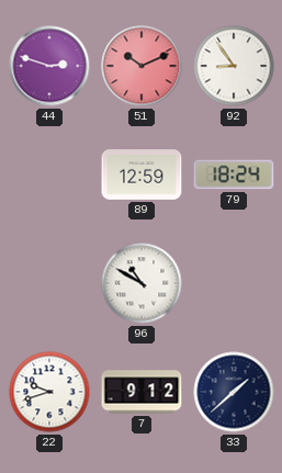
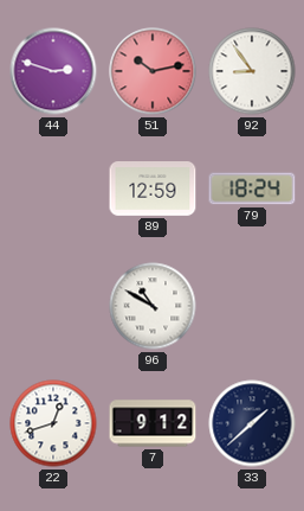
51: 10:11 -> 10:13 (153, 71)
22: 9:42 -> 12:42 (53, 423)
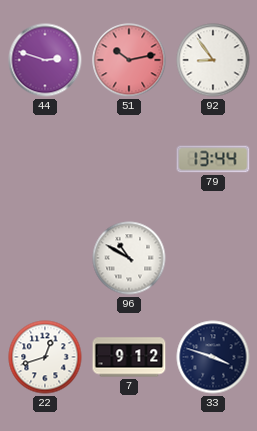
89: 12:59 -> none (153, 190)
79: 18:24 -> 13:44 (213, 159)
33: 1:38 -> 3:48 (213, 357)
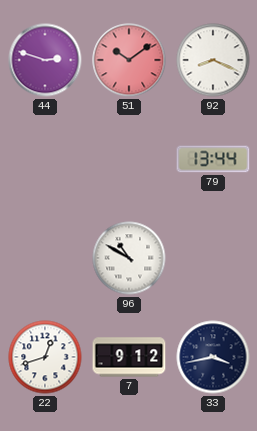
51: 10:13 -> 10:09 (129, 60)
92: 8:54 -> 8:19 (213, 60)
33: 3:48 -> 3:43 (213, 357)
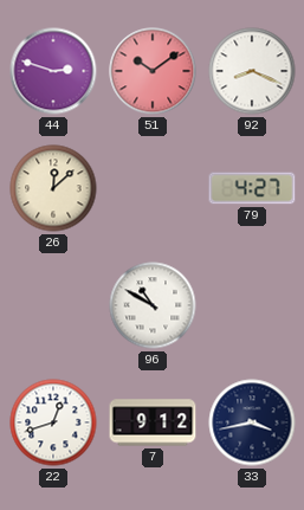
26: none -> 12:08 (53, 188)
79: 13:44 -> 4:27 (252, 188)
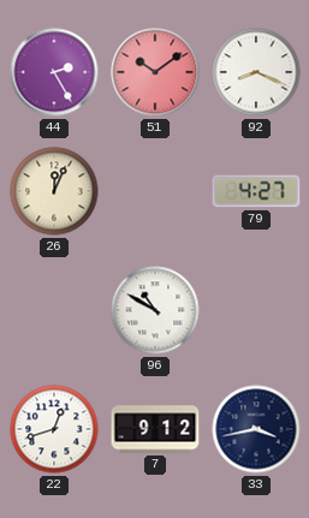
44: 2:48 -> 2:25 (54, 72)
26: 12:08 -> 12:04 (54, 191)
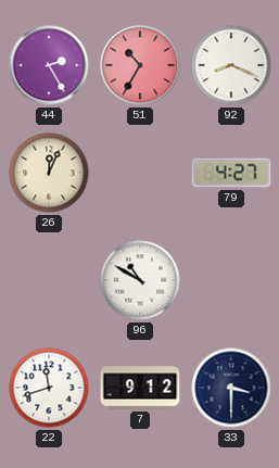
51: 10:09 -> 10:35 (140, 65)
22: 12:42 -> 11:42 (49, 388)
33: 3:43 -> 3:30 (231, 388)
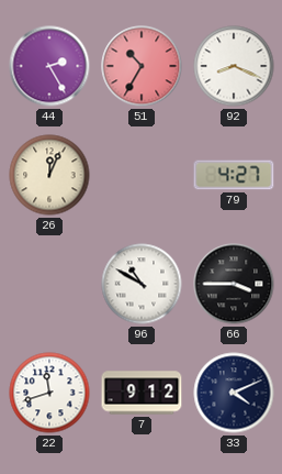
66: none -> 3:45 (234, 284)
33: 3:30 -> 4:11 (234, 393)
